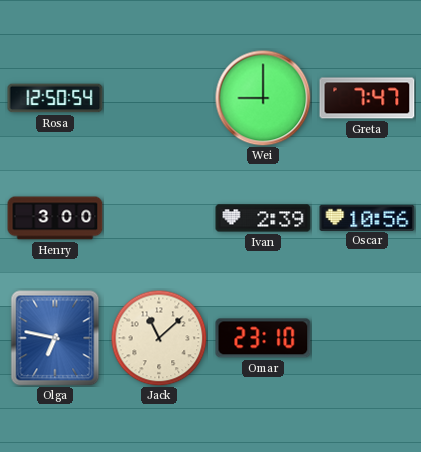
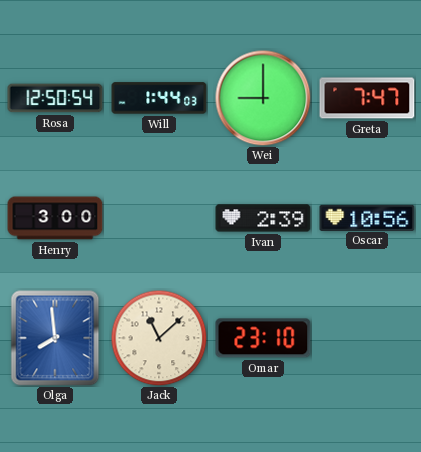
Will: none -> 1:44 (159, 98)
Olga: 6:47 -> 7:59 (55, 338)
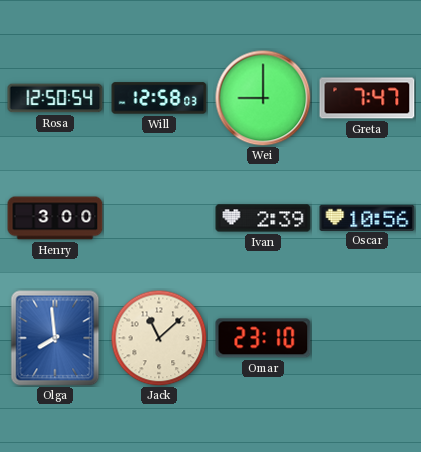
Will: 1:44 -> 12:58 (159, 98)
